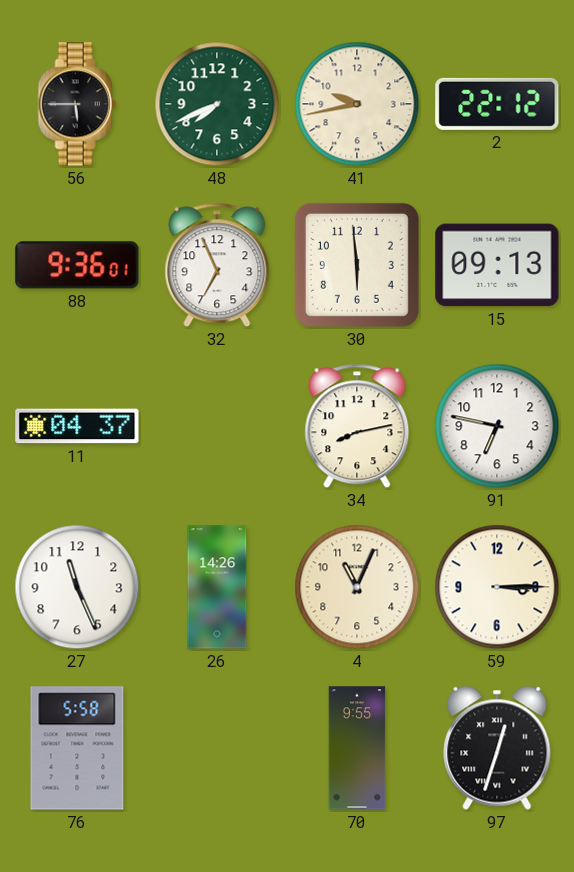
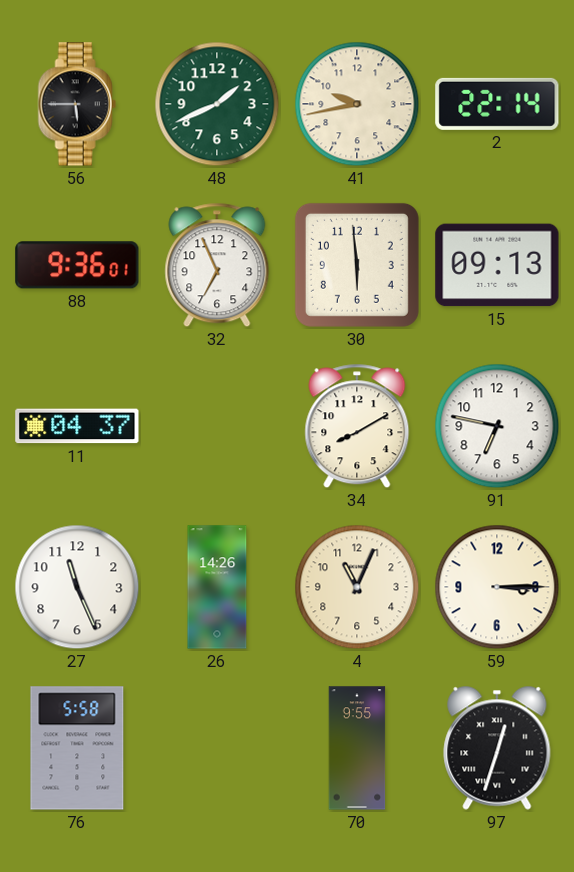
48: 7:41 -> 1:41 (217, 104)
2: 22:12 -> 22:14 (497, 104)
34: 8:13 -> 8:10 (357, 426)
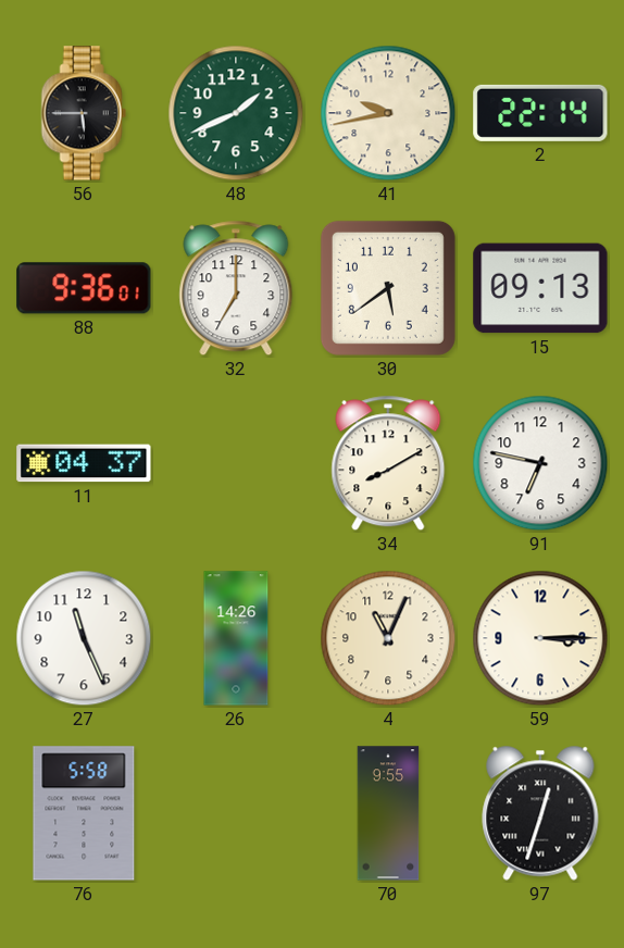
32: 6:56 -> 7:00 (236, 288)
30: 5:59 -> 5:39 (388, 288)
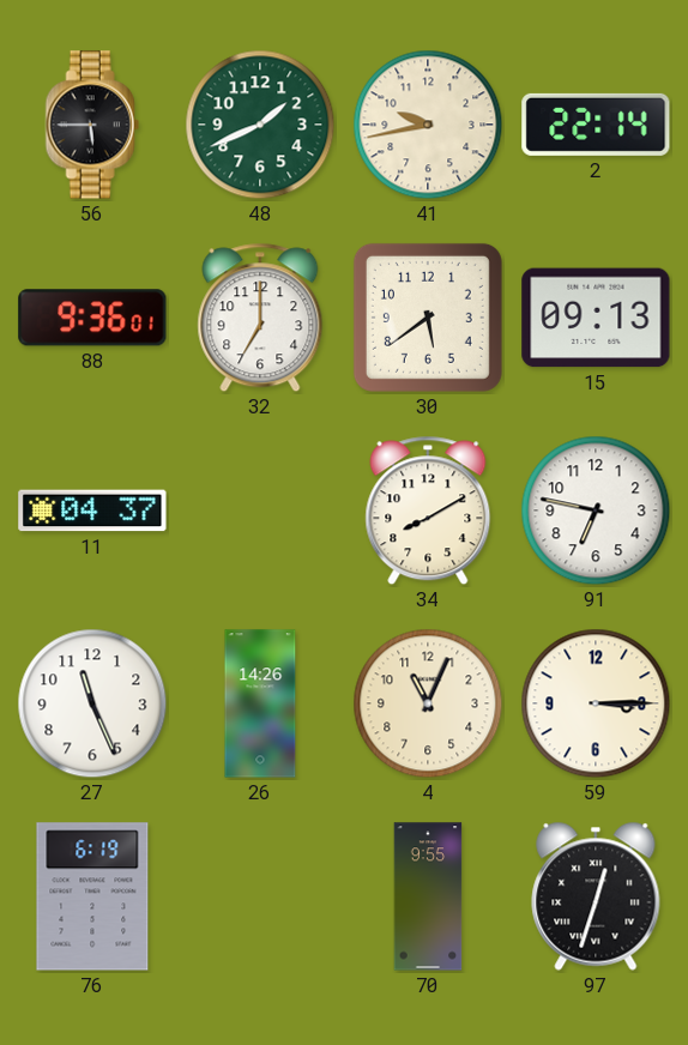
76: 5:58 -> 6:19 (92, 896)
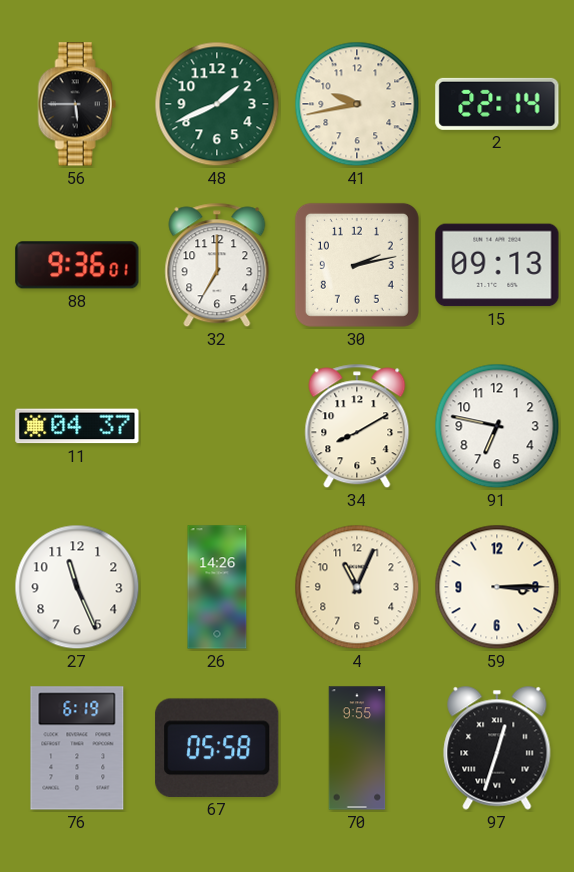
30: 5:39 -> 2:13 (357, 265)
67: none -> 05:58 (217, 748)
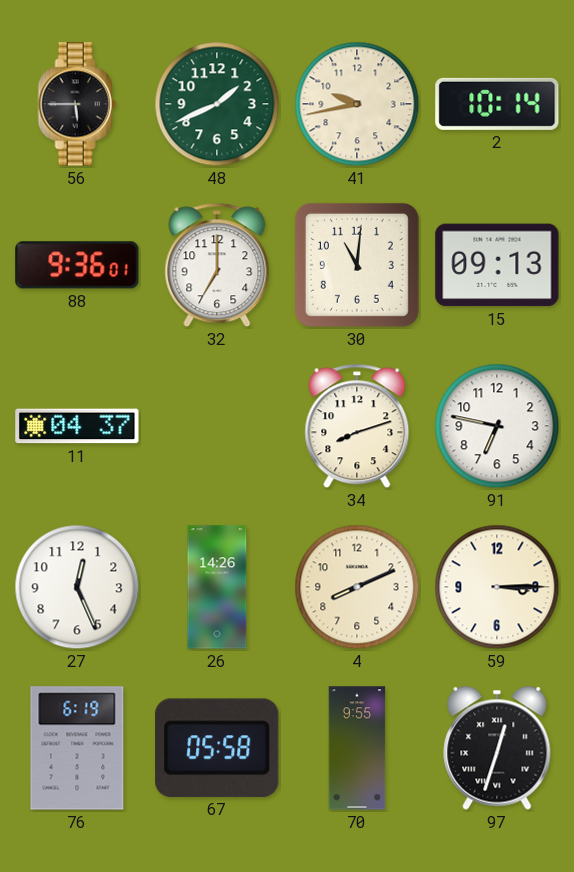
2: 22:14 -> 10:14 (497, 104)
30: 2:13 -> 11:01 (357, 265)
34: 8:10 -> 8:12 (357, 426)
27: 11:26 -> 12:26 (77, 587)
4: 11:04 -> 8:11 (357, 587)
